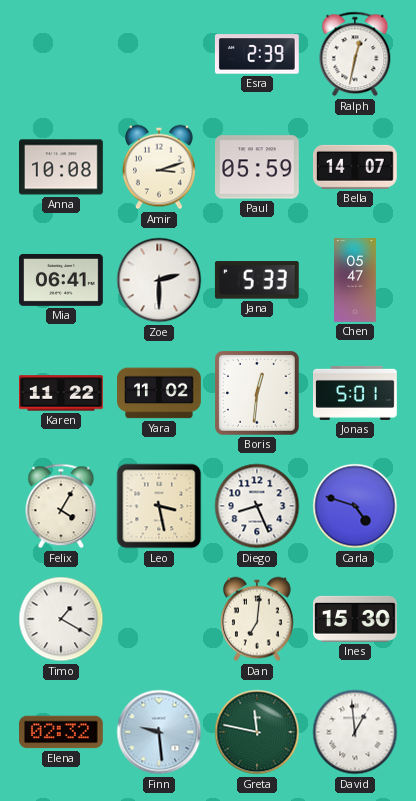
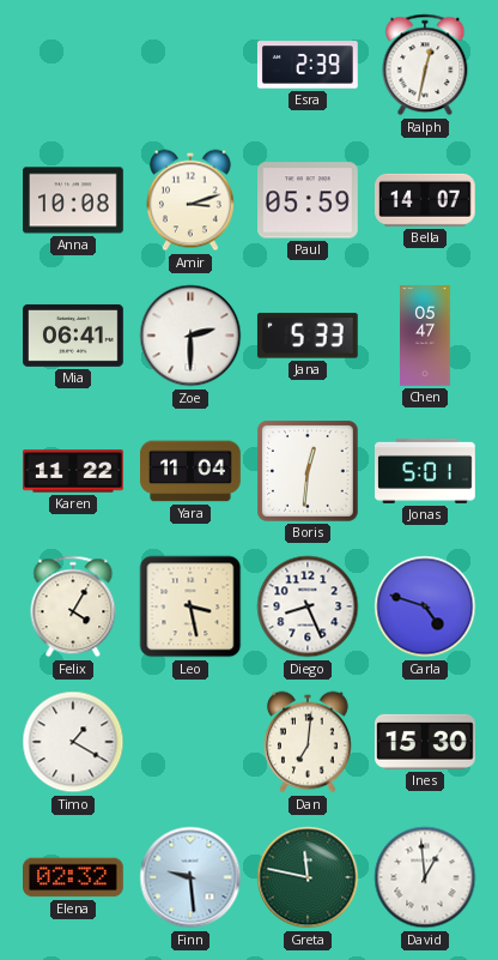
Yara: 11:02 -> 11:04 (192, 471)
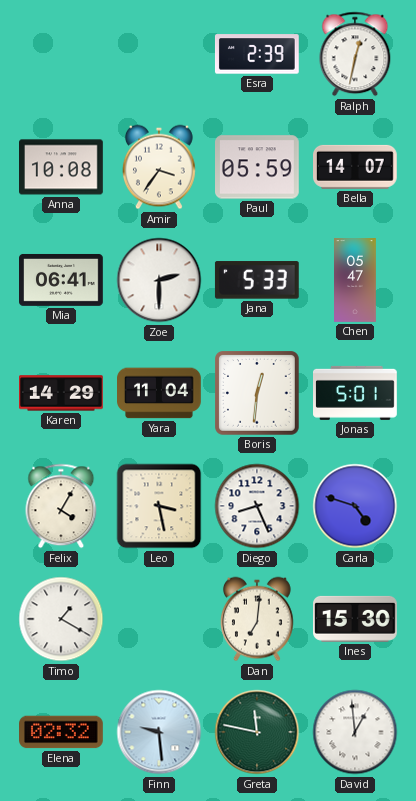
Amir: 3:12 -> 3:36 (159, 167)
Karen: 11:22 -> 14:29 (62, 393)
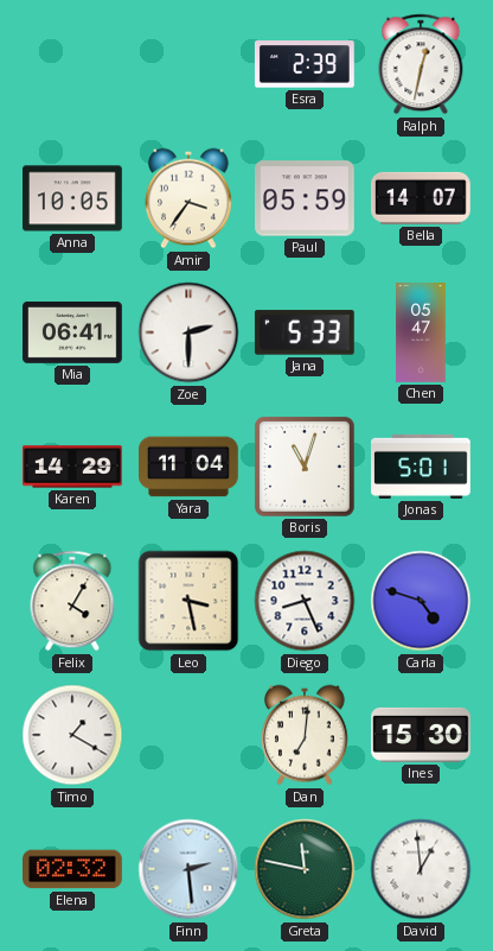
Anna: 10:08 -> 10:05 (73, 198)
Boris: 12:31 -> 11:03 (306, 468)
Finn: 9:29 -> 2:29 (188, 869)
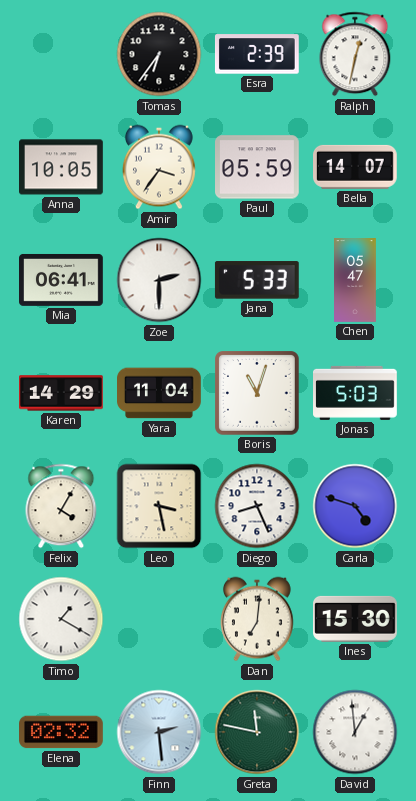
Tomas: none -> 6:36 (159, 54)
Jonas: 5:01 -> 5:03 (356, 393)
